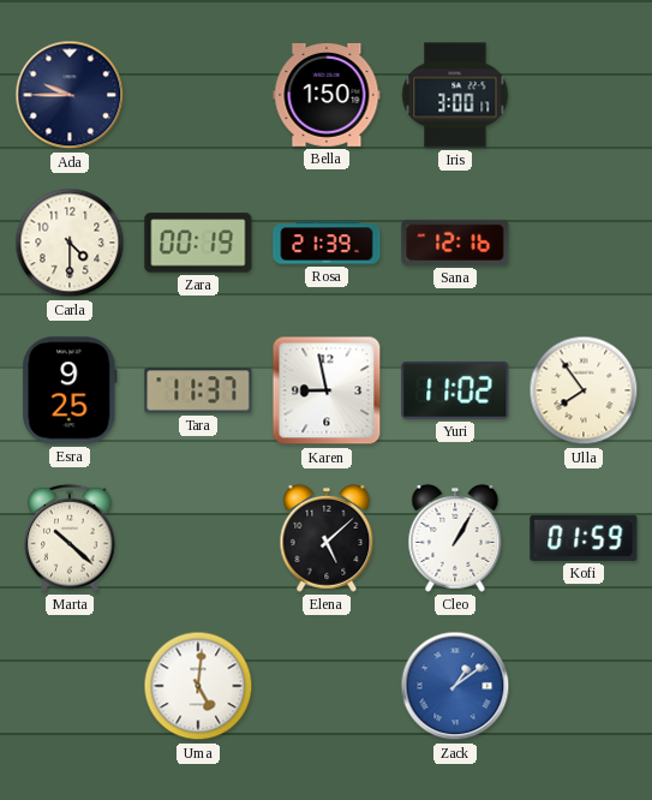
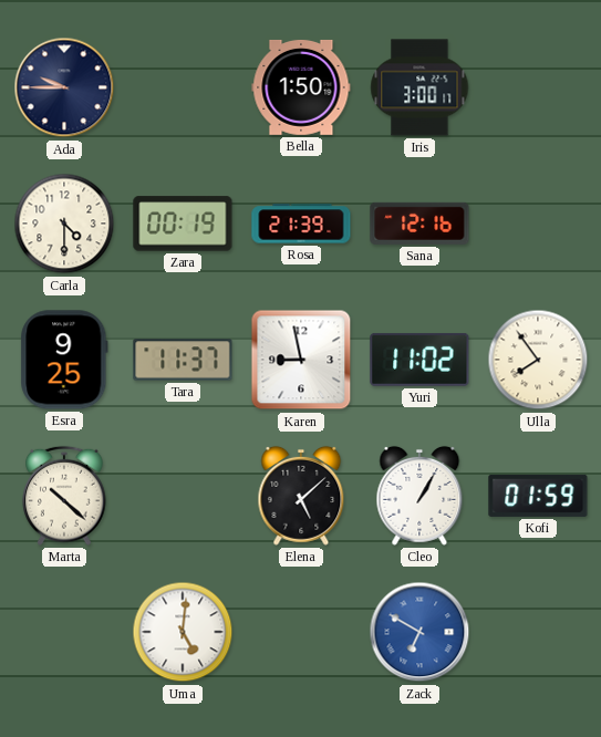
Zack: 1:09 -> 6:50 (419, 632)
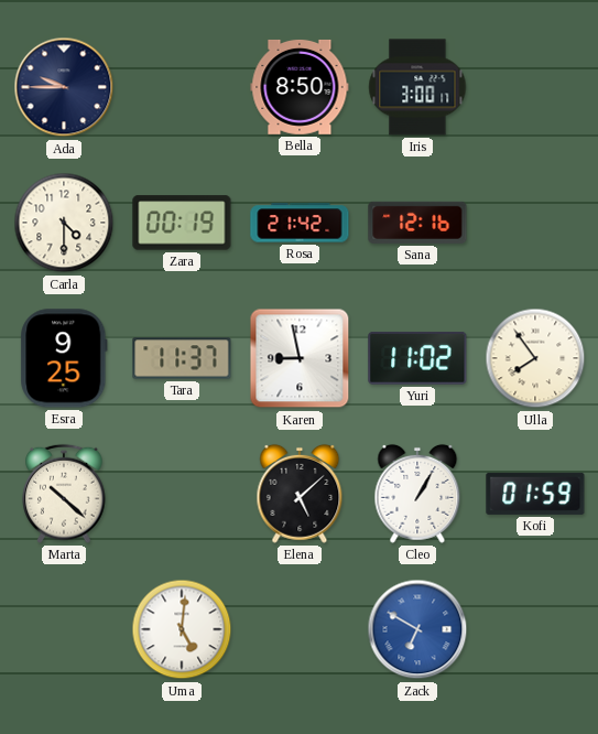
Bella: 1:50 -> 8:50 (300, 87)
Rosa: 21:39 -> 21:42 (300, 223)
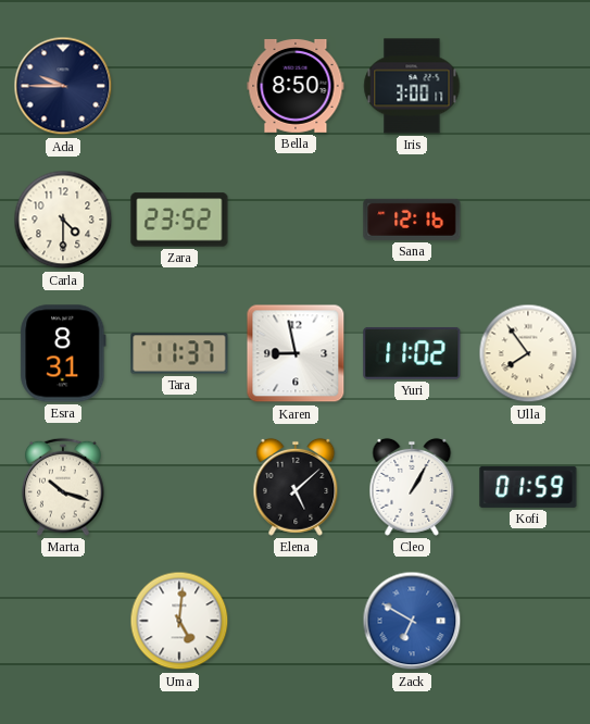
Zara: 00:19 -> 23:52 (179, 220)
Rosa: 21:42 -> none (300, 223)
Esra: 9:25 -> 8:31 (63, 353)
Marta: 10:22 -> 10:18 (63, 487)
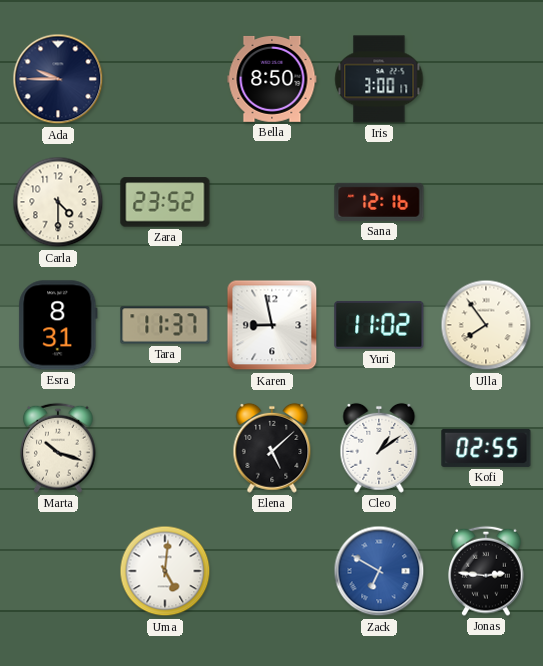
Cleo: 1:05 -> 1:09 (379, 448)
Kofi: 01:59 -> 02:55 (486, 448)
Jonas: none -> 2:46 (486, 571)
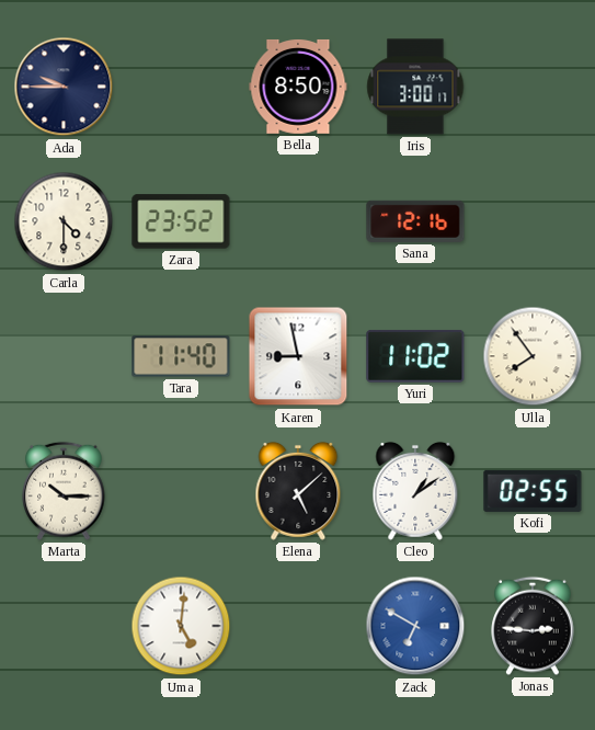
Esra: 8:31 -> none (58, 325)
Tara: 11:37 -> 11:40 (181, 356)
Marta: 10:18 -> 10:15 (64, 491)
